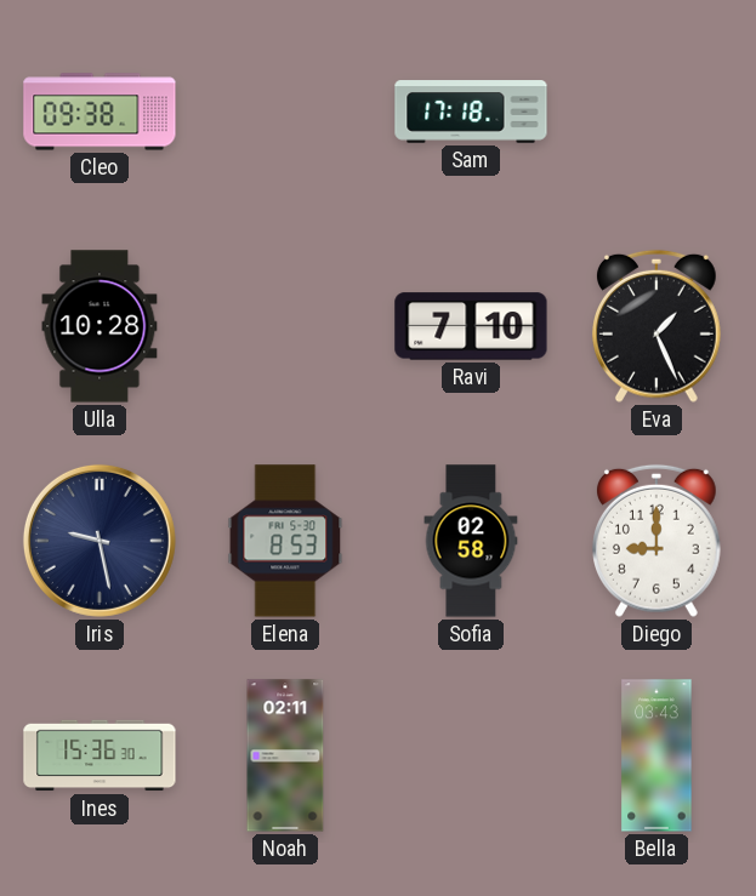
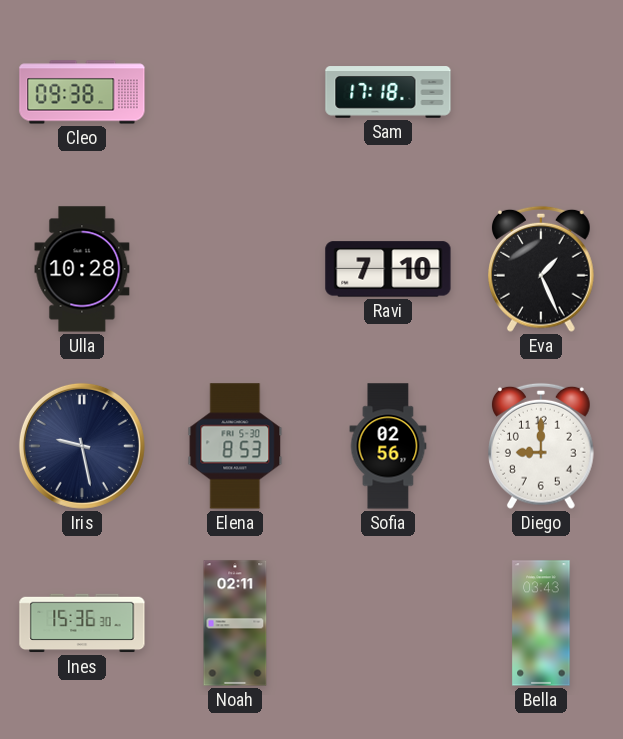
Sofia: 02:58 -> 02:56 (388, 446)
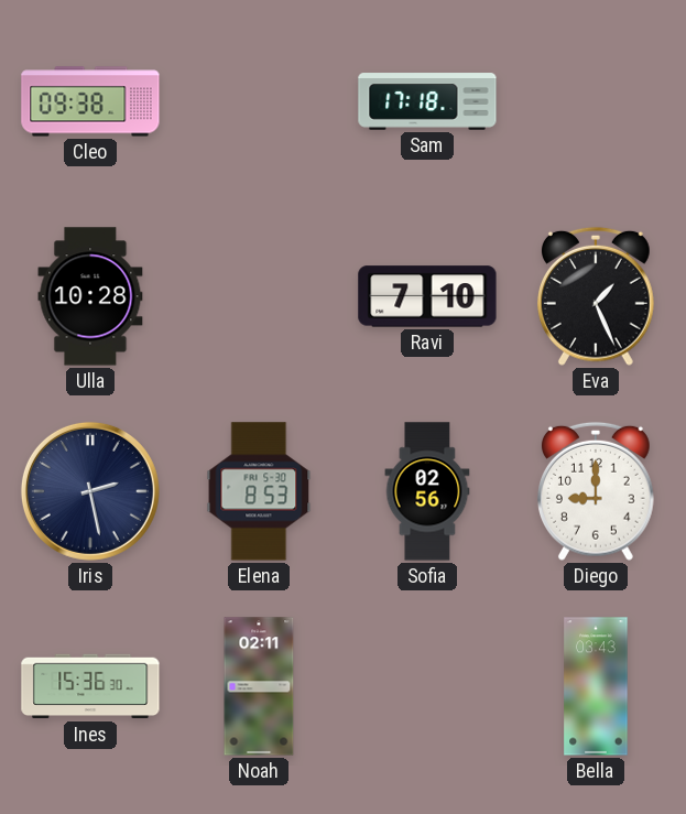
Iris: 9:28 -> 2:28 (90, 491)
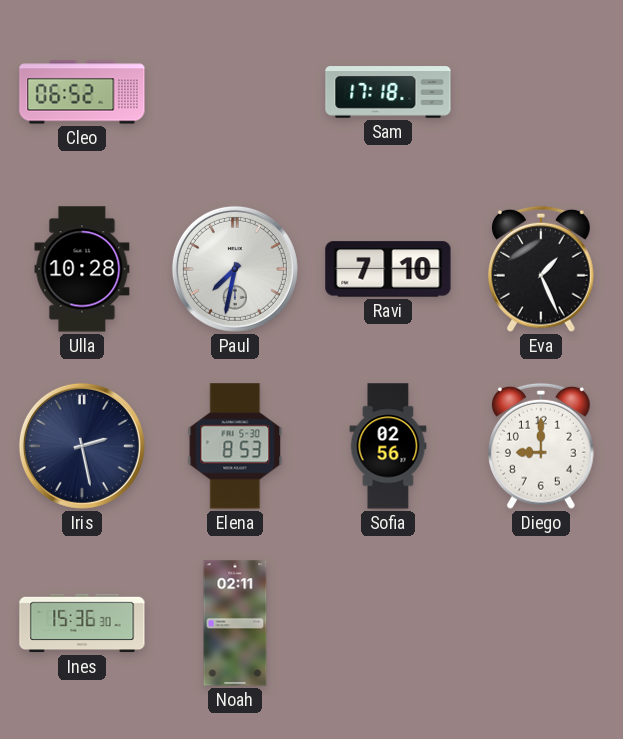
Cleo: 09:38 -> 06:52 (82, 92)
Paul: none -> 7:32 (235, 269)
Bella: 03:43 -> none (596, 686)
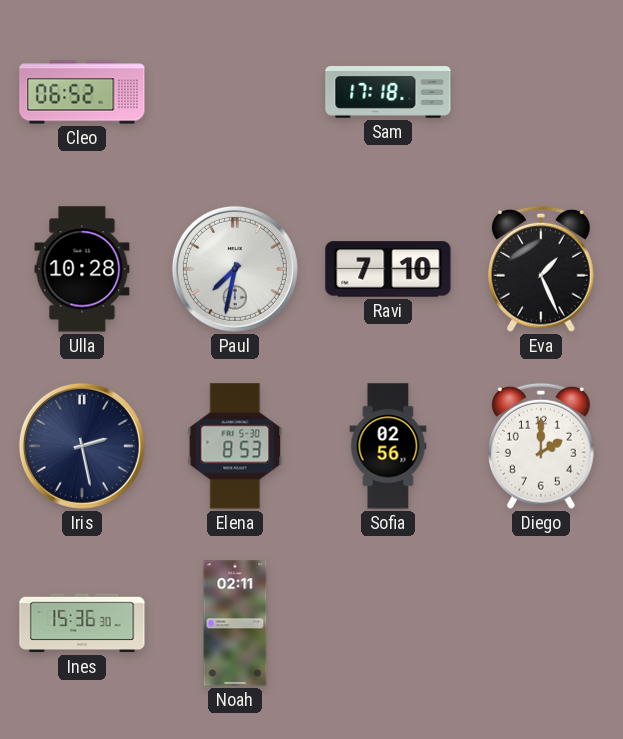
Diego: 9:00 -> 2:00 (542, 446)
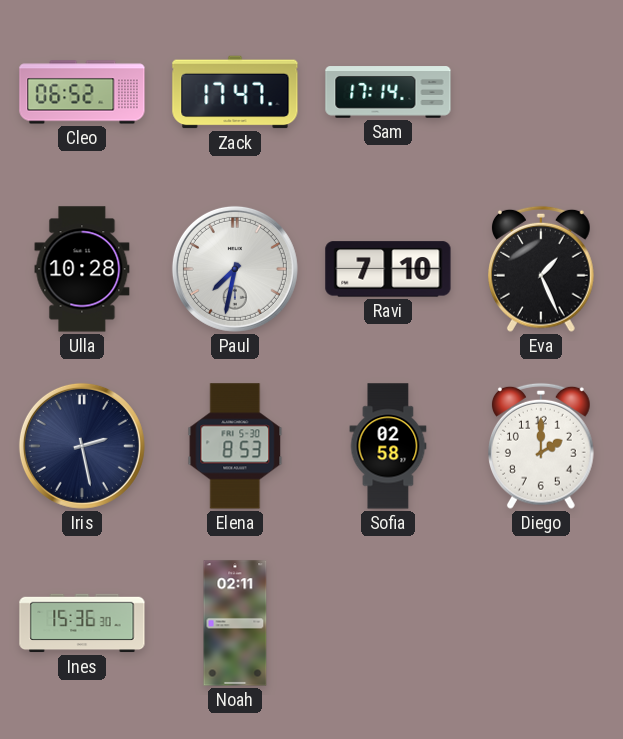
Zack: none -> 17:47 (235, 92)
Sam: 17:18 -> 17:14 (388, 92)
Sofia: 02:56 -> 02:58 (388, 446)
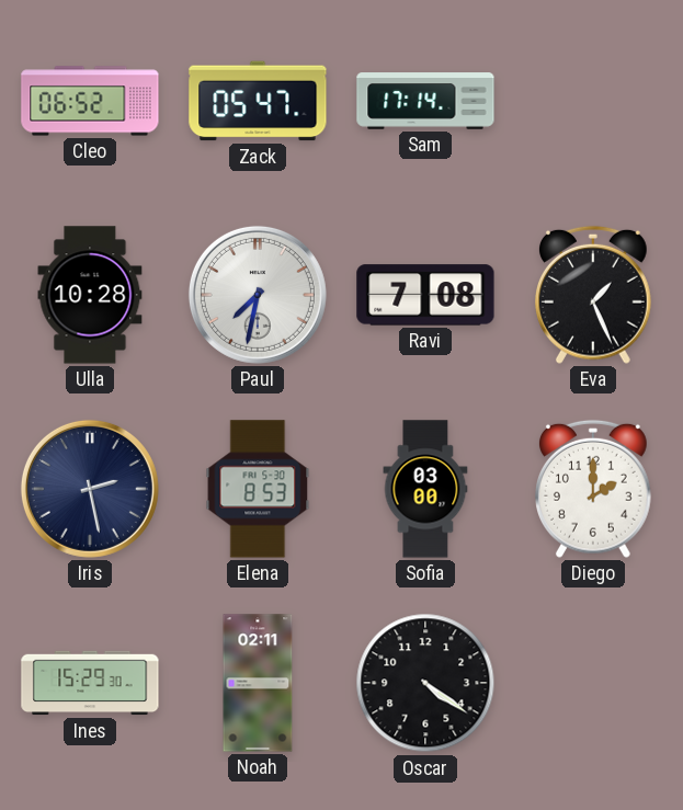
Zack: 17:47 -> 05:47 (258, 101)
Ravi: 7:10 -> 7:08 (425, 295)
Sofia: 02:58 -> 03:00 (425, 489)
Ines: 15:36 -> 15:29 (90, 683)
Oscar: none -> 4:21 (425, 683)
